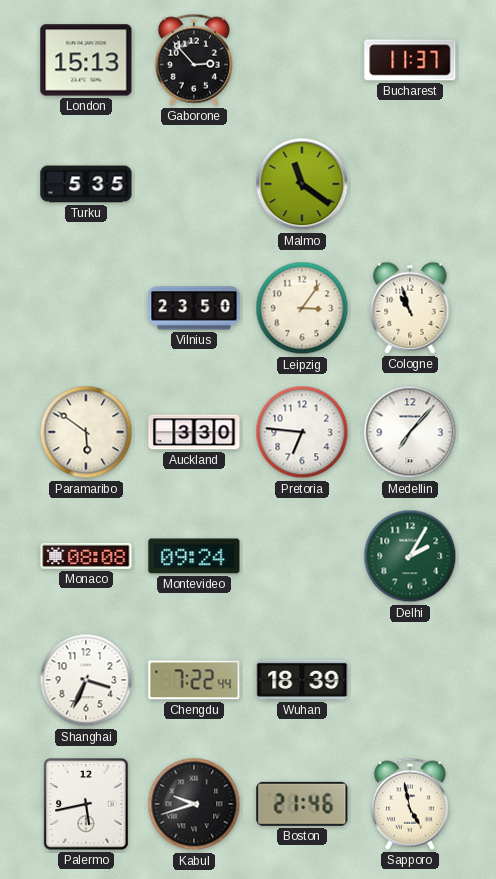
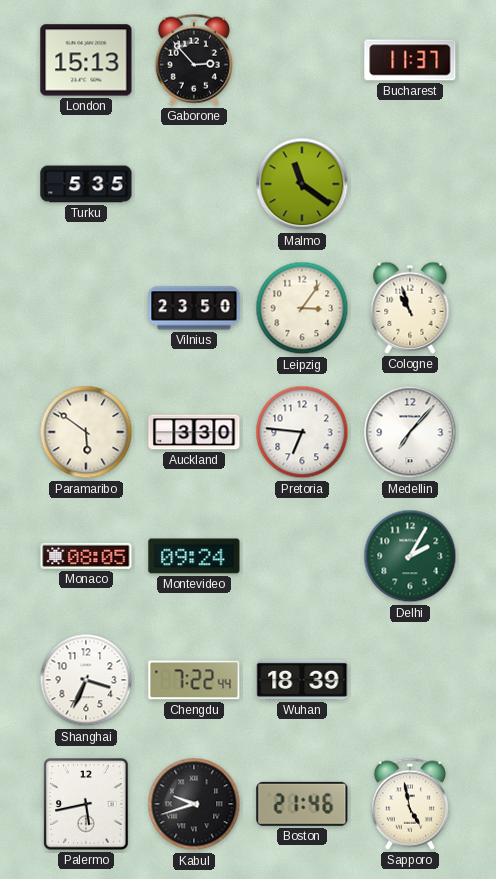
Monaco: 08:08 -> 08:05 (86, 556)
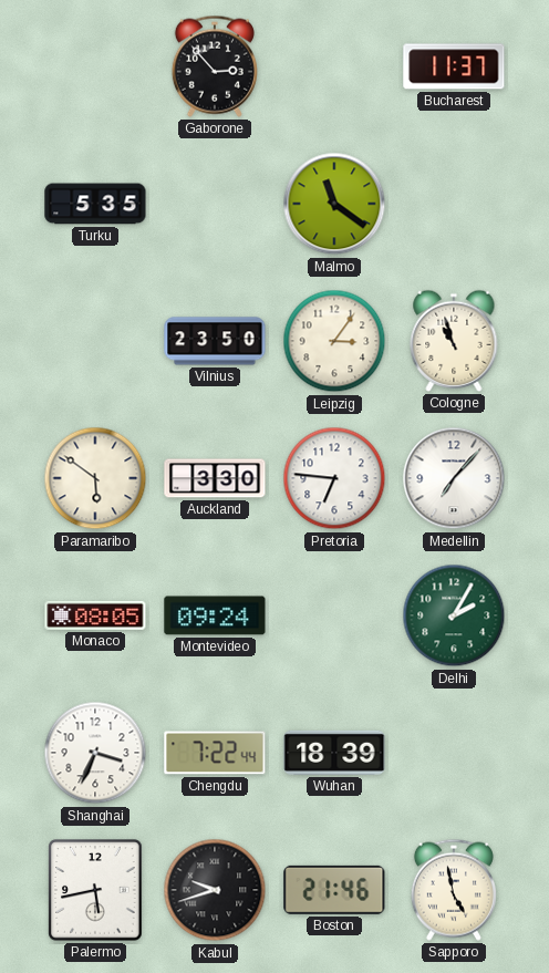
London: 15:13 -> none (86, 60)
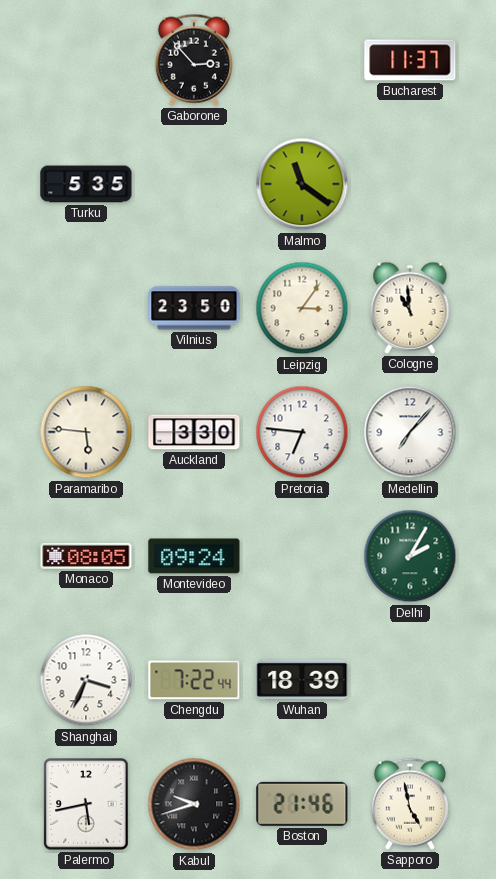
Cologne: 10:57 -> 10:59 (410, 308)
Paramaribo: 5:51 -> 5:46 (86, 432)
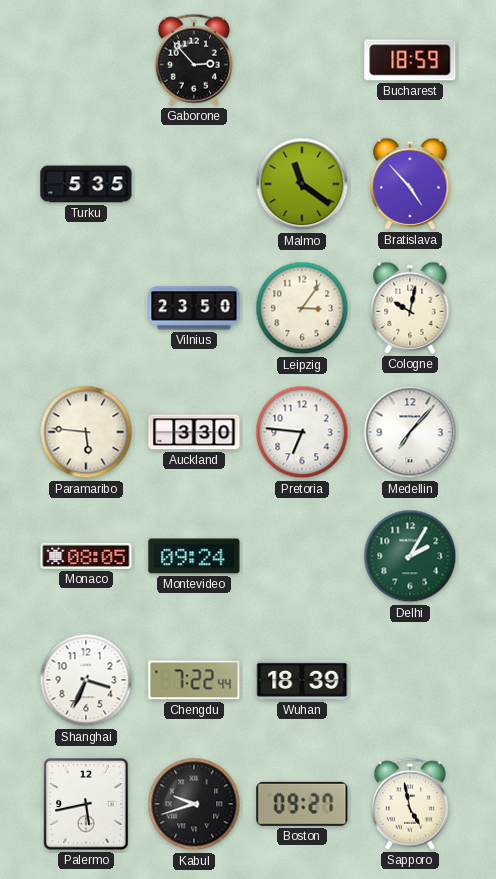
Bucharest: 11:37 -> 18:59 (410, 60)
Bratislava: none -> 4:53 (410, 184)
Cologne: 10:59 -> 10:02 (410, 308)
Boston: 21:46 -> 09:27 (302, 804)
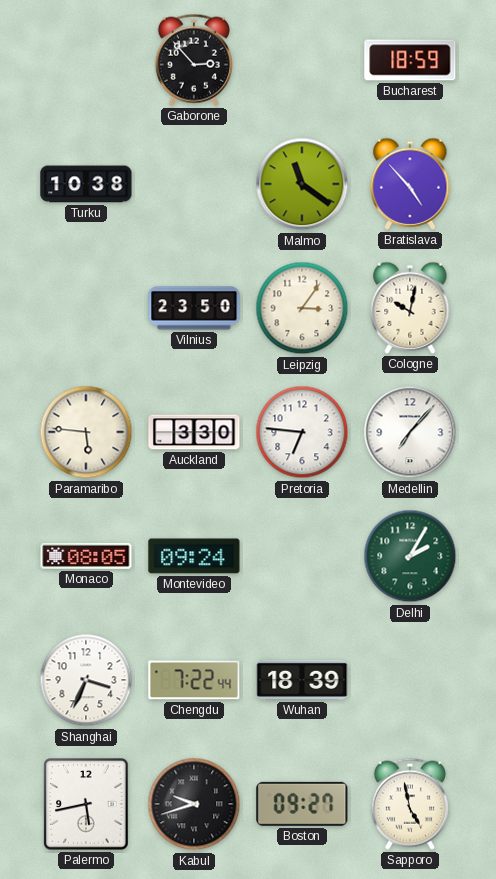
Turku: 5:35 -> 10:38 (86, 184)
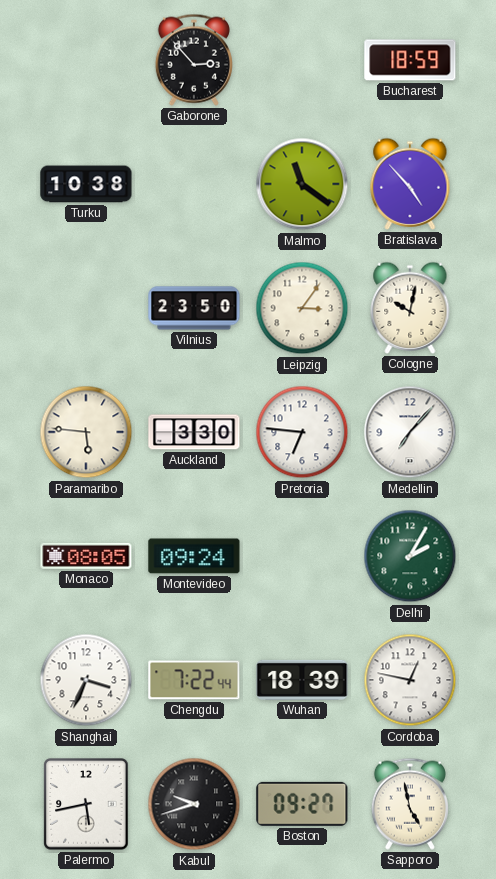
Cordoba: none -> 12:47 (410, 680)
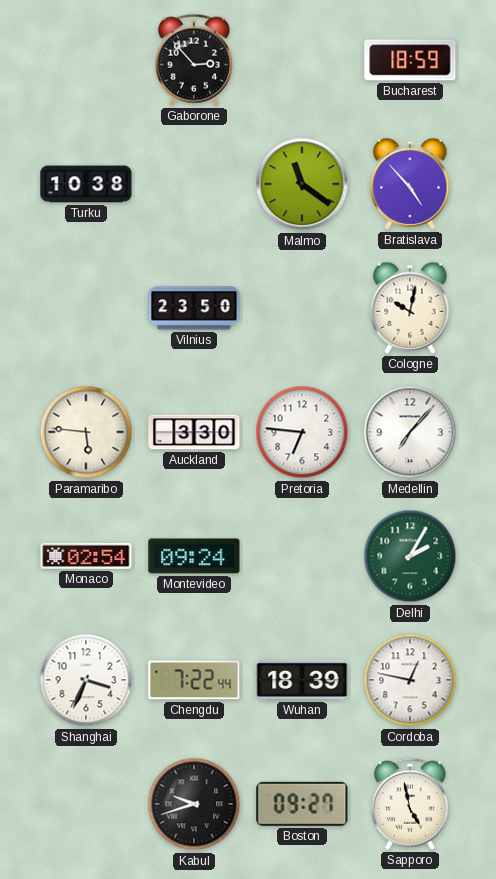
Leipzig: 3:06 -> none (302, 308)
Monaco: 08:05 -> 02:54 (86, 556)
Palermo: 5:43 -> none (86, 804)
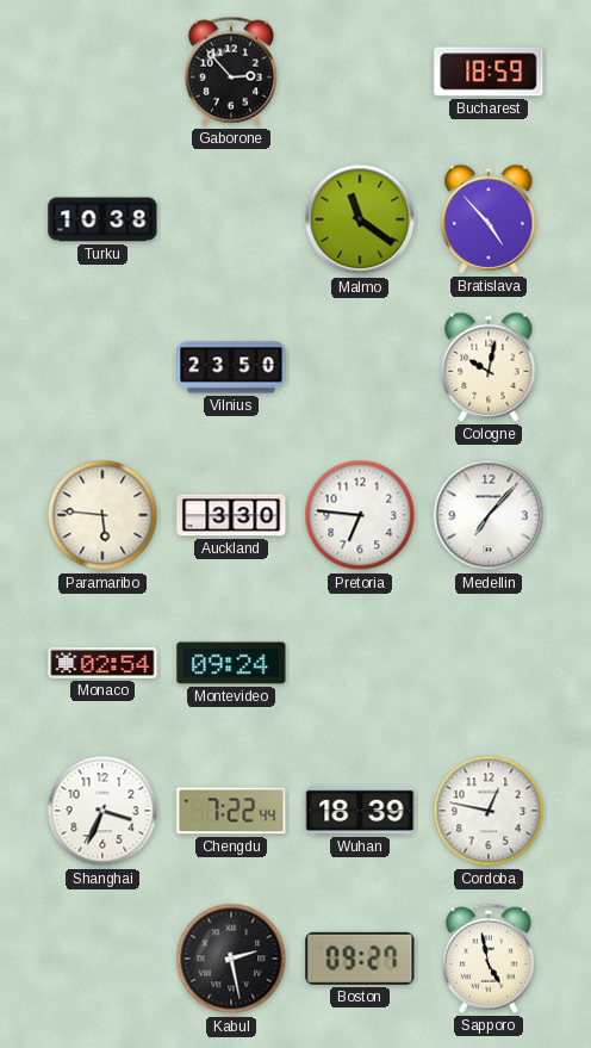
Delhi: 2:05 -> none (410, 556)
Kabul: 9:42 -> 2:28 (231, 959)
